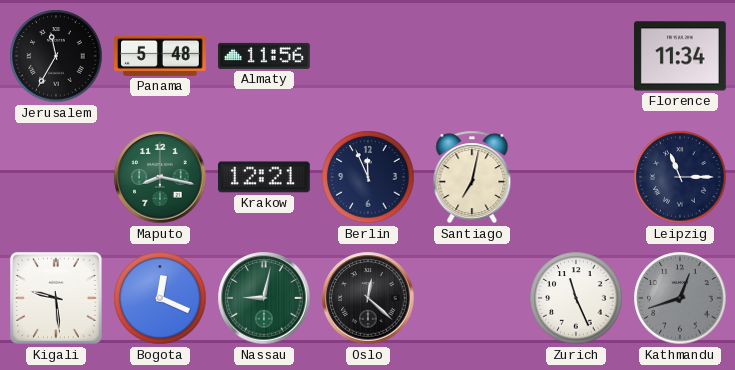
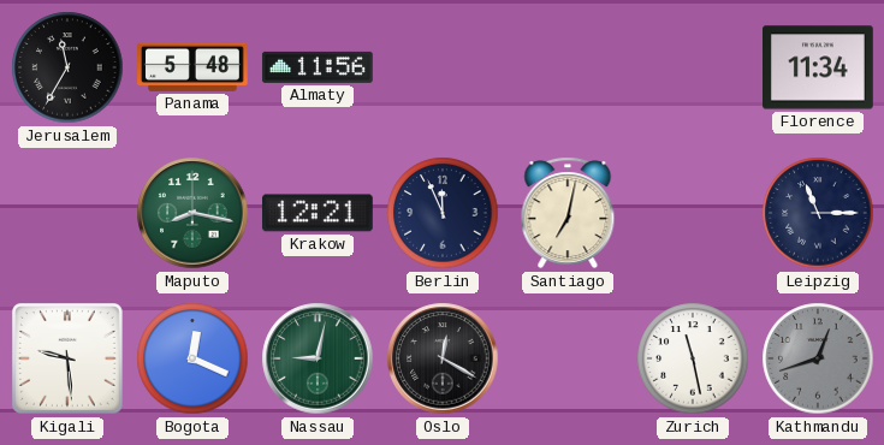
Oslo: 12:22 -> 12:20 (443, 358)
Zurich: 11:26 -> 11:28 (693, 358)
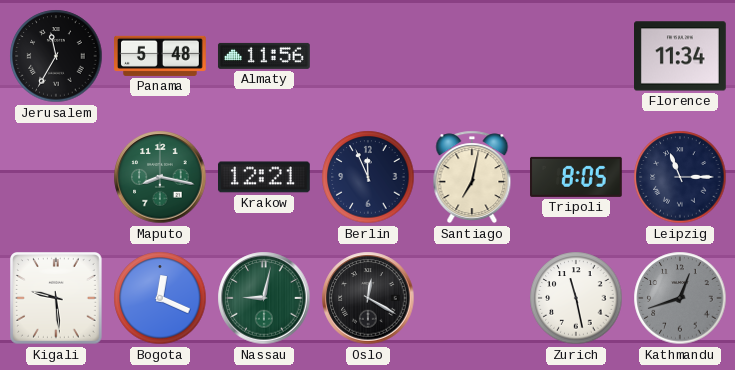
Tripoli: none -> 8:05 (577, 177)
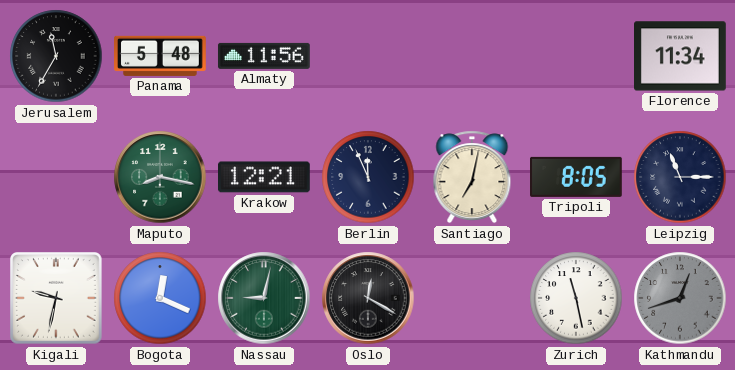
Kigali: 9:29 -> 9:32 (57, 299)
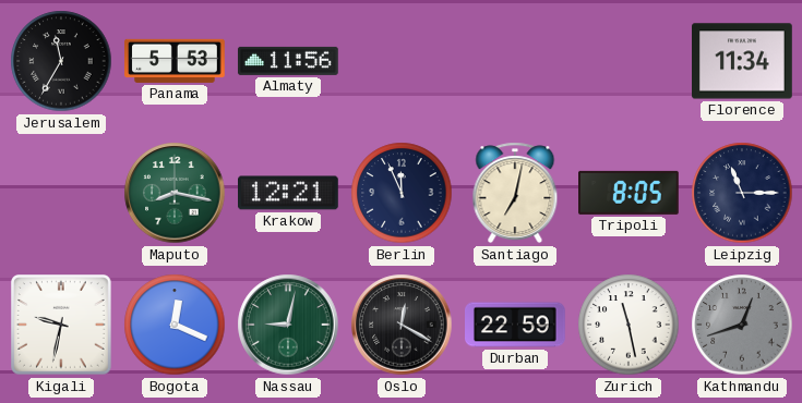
Panama: 5:48 -> 5:53 (176, 61)
Durban: none -> 22:59 (516, 325)
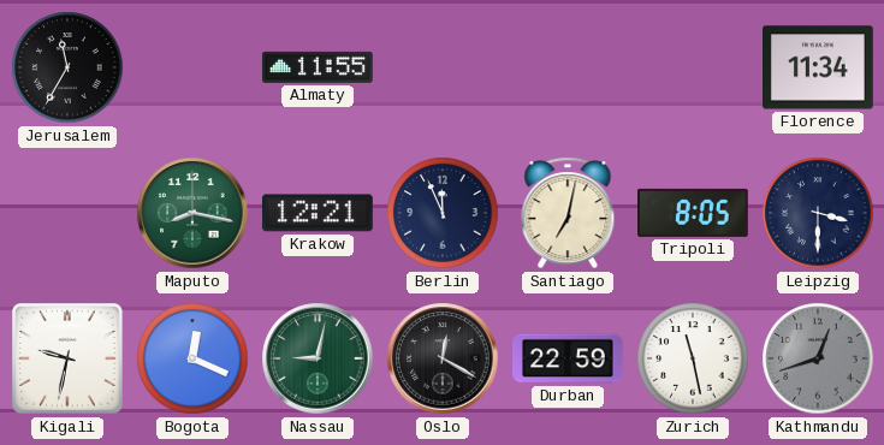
Panama: 5:53 -> none (176, 61)
Almaty: 11:56 -> 11:55 (318, 67)
Leipzig: 11:15 -> 3:30 (818, 213)
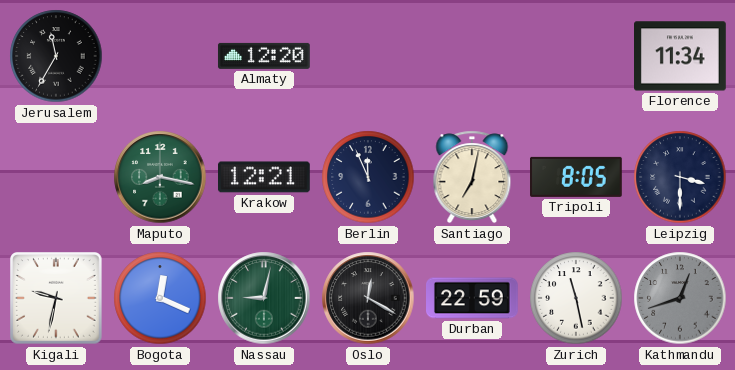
Almaty: 11:55 -> 12:20 (264, 56)
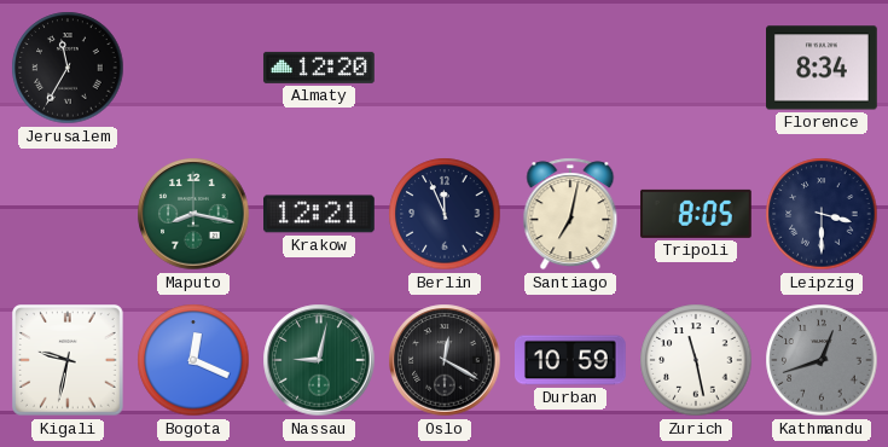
Florence: 11:34 -> 8:34 (823, 68)
Durban: 22:59 -> 10:59 (571, 360)
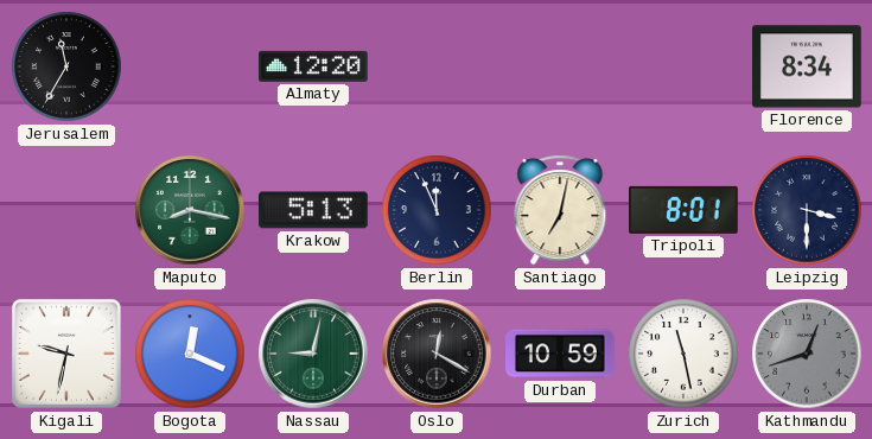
Krakow: 12:21 -> 5:13 (314, 210)
Tripoli: 8:05 -> 8:01 (685, 210)
